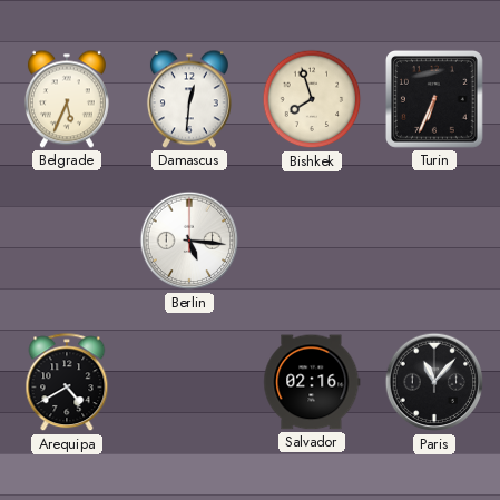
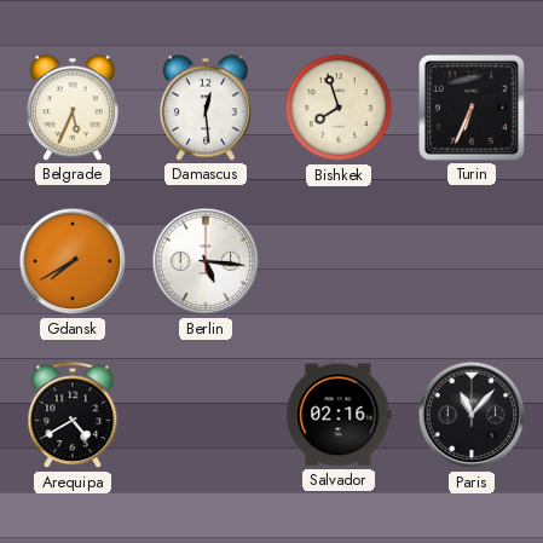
Damascus: 12:31 -> 12:29 (206, 108)
Gdansk: none -> 7:40 (73, 261)
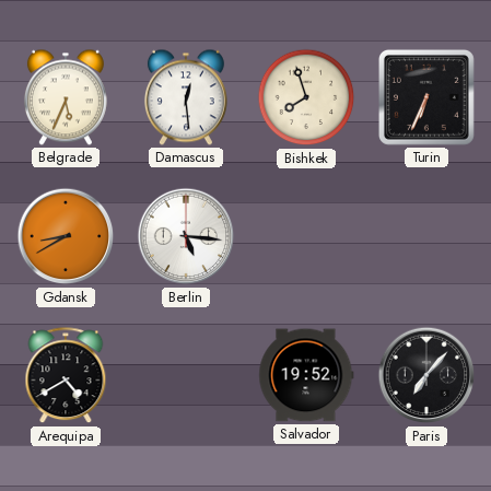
Gdansk: 7:40 -> 8:40 (66, 236)
Salvador: 02:16 -> 19:52 (306, 375)
Paris: 11:07 -> 7:07 (426, 375)
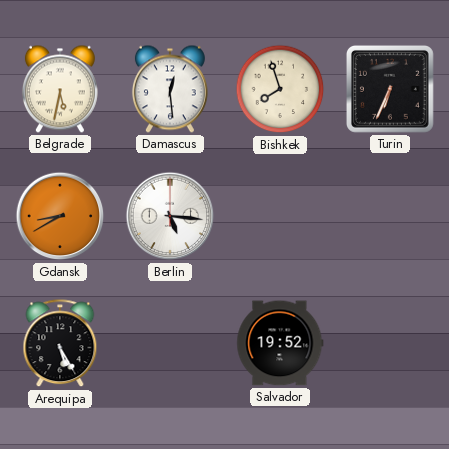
Belgrade: 5:34 -> 5:32 (60, 89)
Arequipa: 4:40 -> 5:25 (60, 344)
Paris: 7:07 -> none (426, 375)
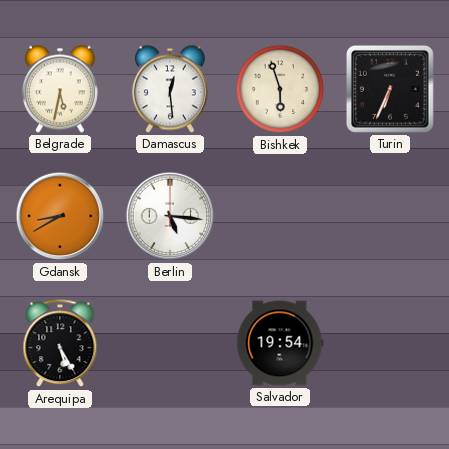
Bishkek: 7:57 -> 5:57 (280, 89)
Salvador: 19:52 -> 19:54 (280, 343)
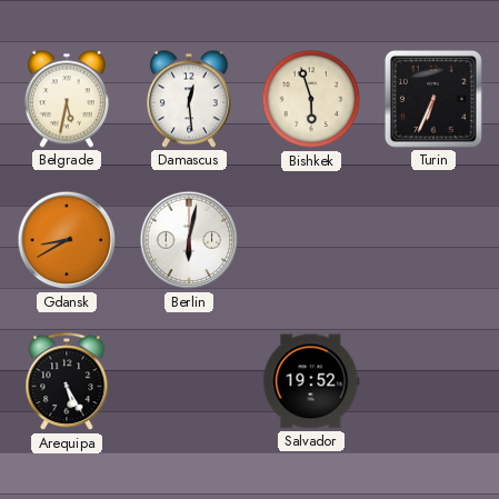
Berlin: 5:16 -> 6:02 (189, 240)
Salvador: 19:54 -> 19:52 (311, 381)
